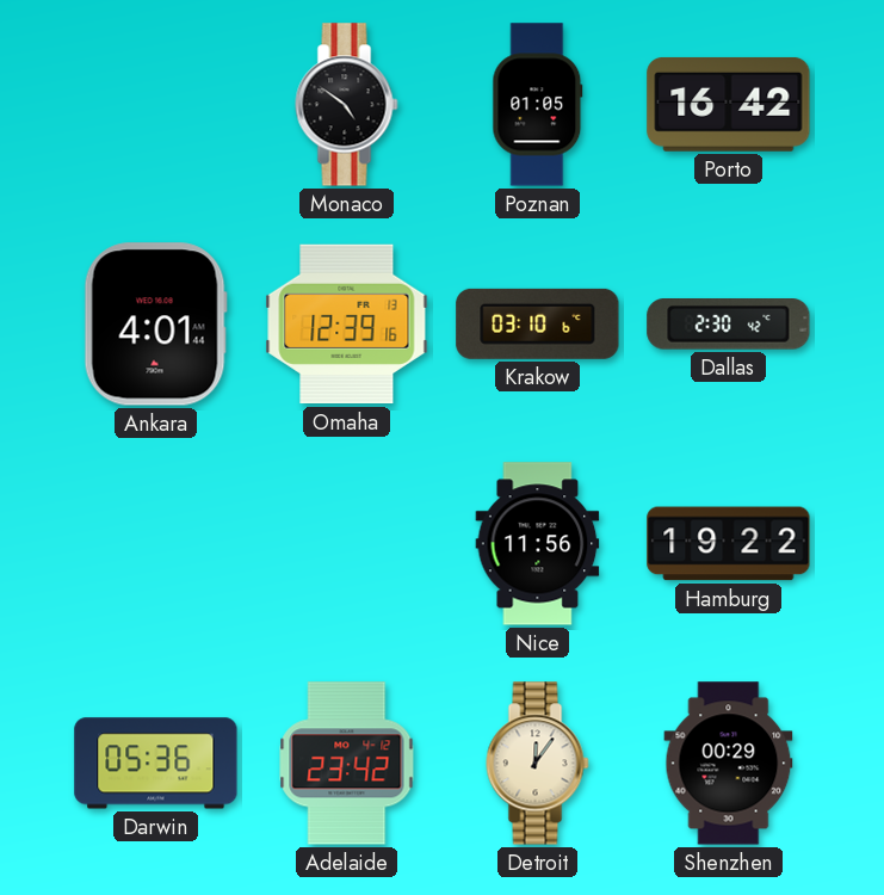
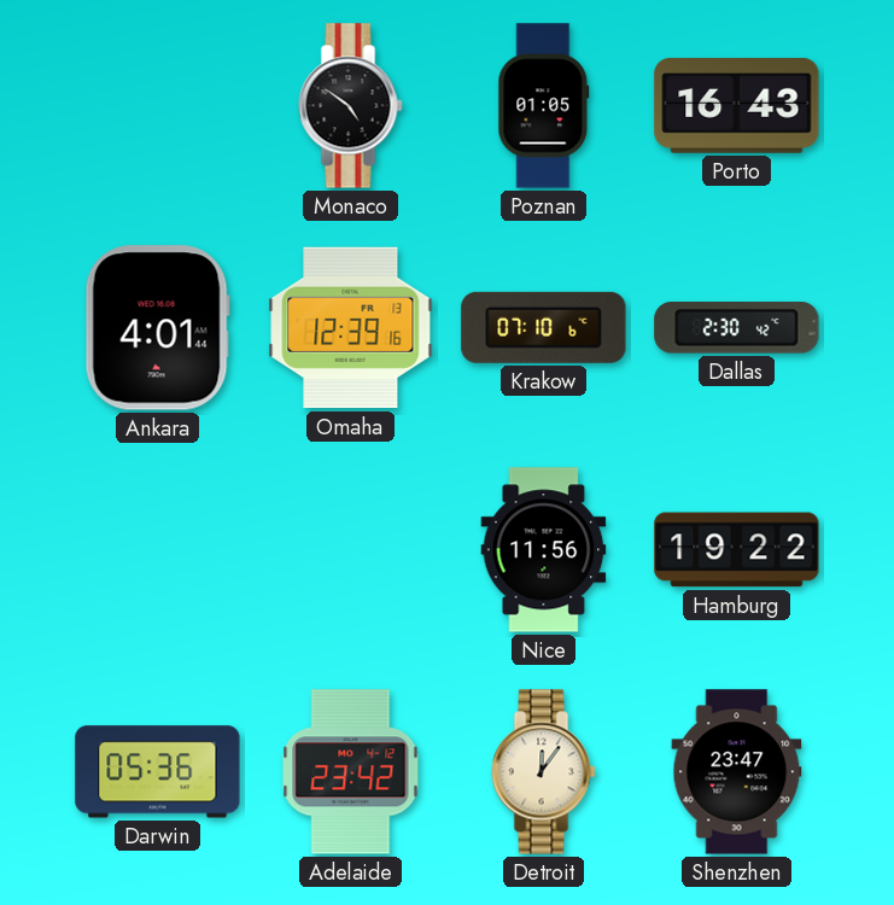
Porto: 16:42 -> 16:43 (737, 105)
Krakow: 03:10 -> 07:10 (544, 327)
Shenzhen: 00:29 -> 23:47 (737, 772)
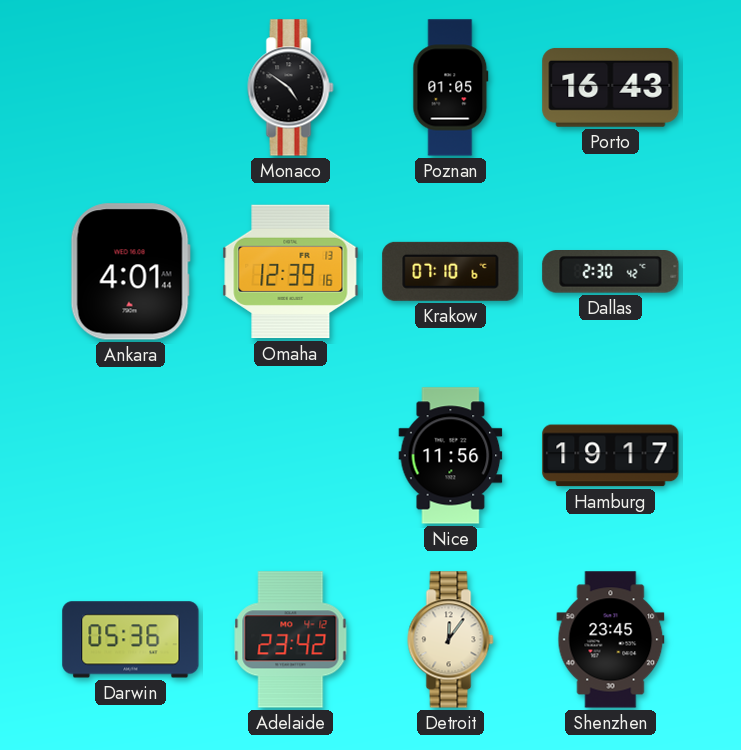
Hamburg: 19:22 -> 19:17 (611, 456)
Shenzhen: 23:47 -> 23:45 (611, 640)
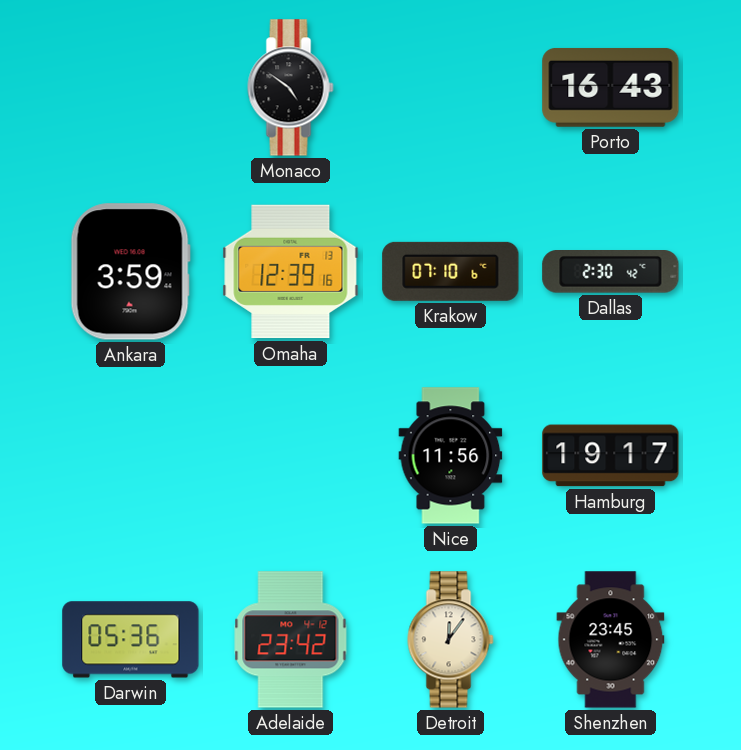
Poznan: 01:05 -> none (451, 88)
Ankara: 4:01 -> 3:59 (130, 272)
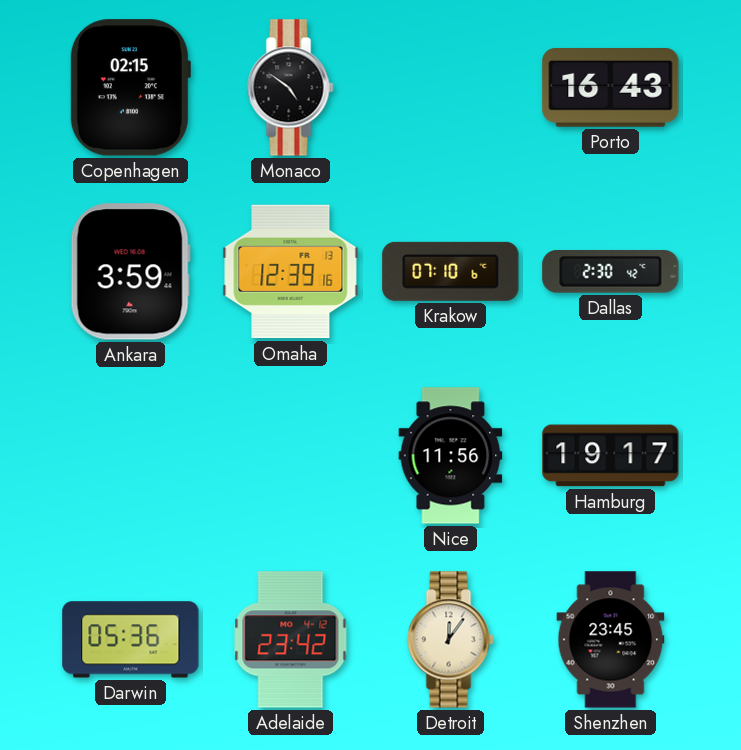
Copenhagen: none -> 02:15 (130, 88)
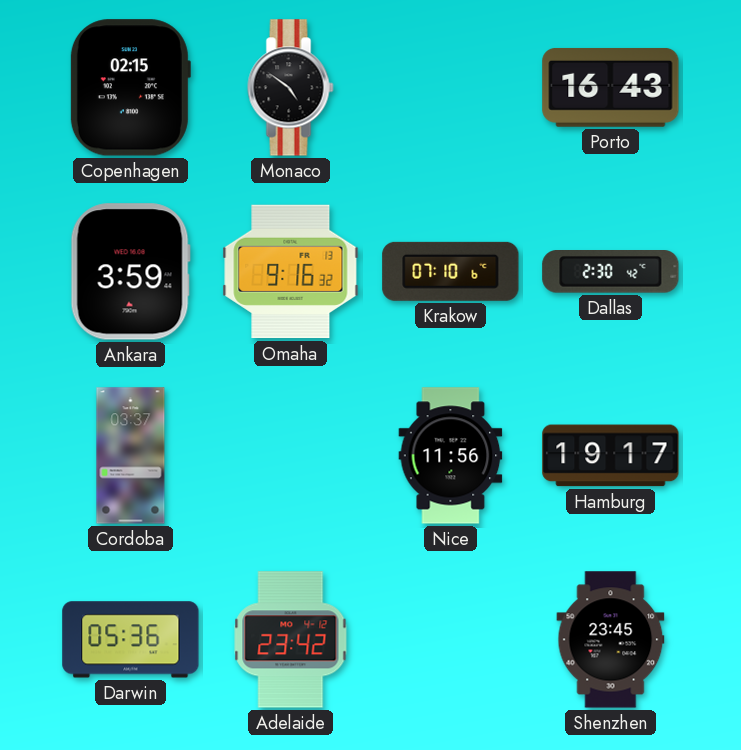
Omaha: 12:39 -> 9:16 (291, 272)
Cordoba: none -> 03:37 (131, 456)
Detroit: 12:06 -> none (451, 640)
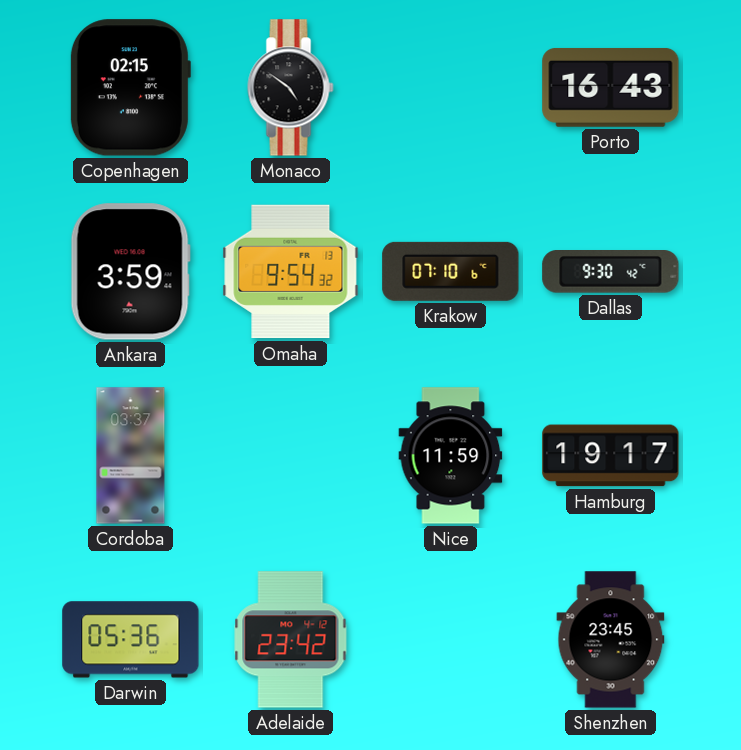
Omaha: 9:16 -> 9:54 (291, 272)
Dallas: 2:30 -> 9:30 (611, 272)
Nice: 11:56 -> 11:59 (451, 456)
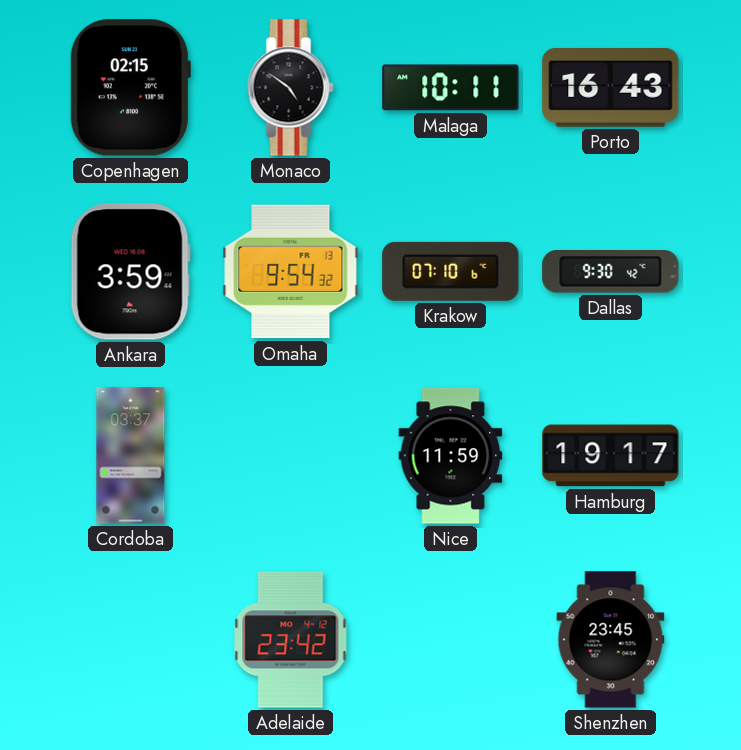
Malaga: none -> 10:11 (451, 88)
Darwin: 05:36 -> none (131, 640)
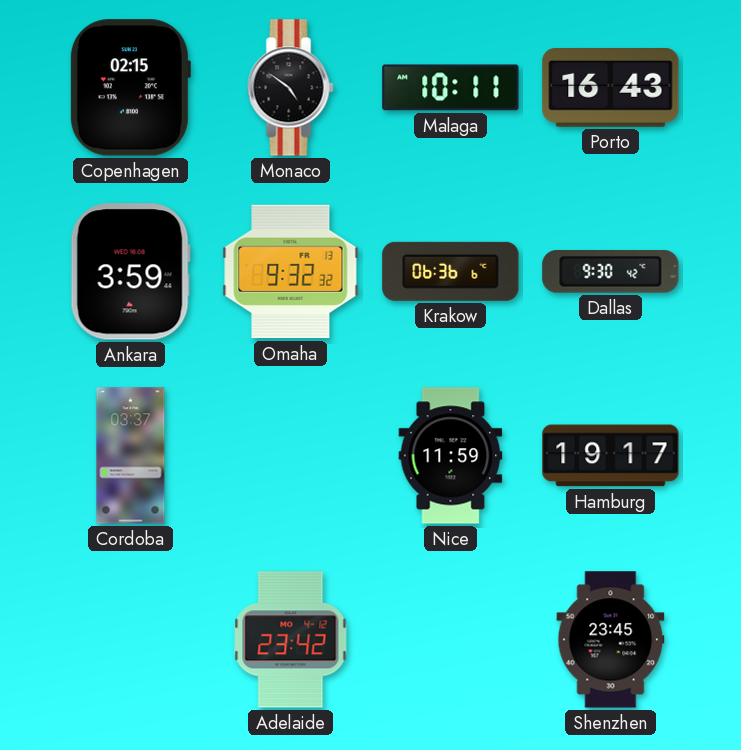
Omaha: 9:54 -> 9:32 (291, 272)
Krakow: 07:10 -> 06:36 (451, 271)
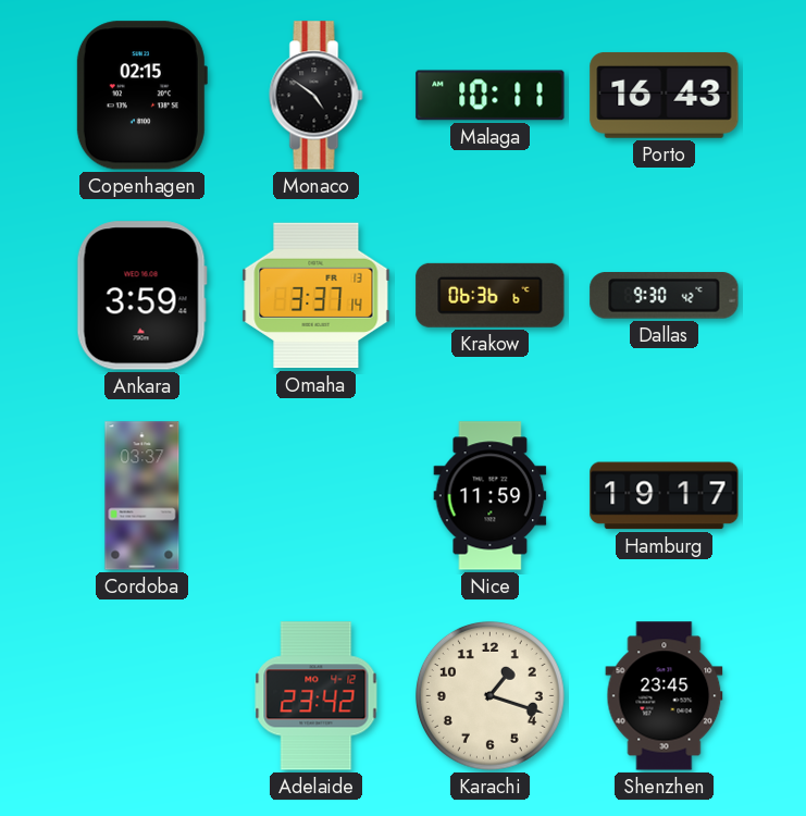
Omaha: 9:32 -> 3:37 (317, 296)
Karachi: none -> 1:18 (489, 695)
